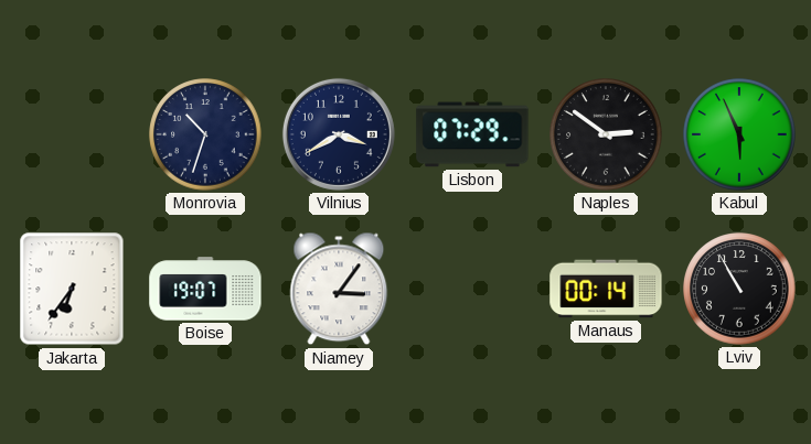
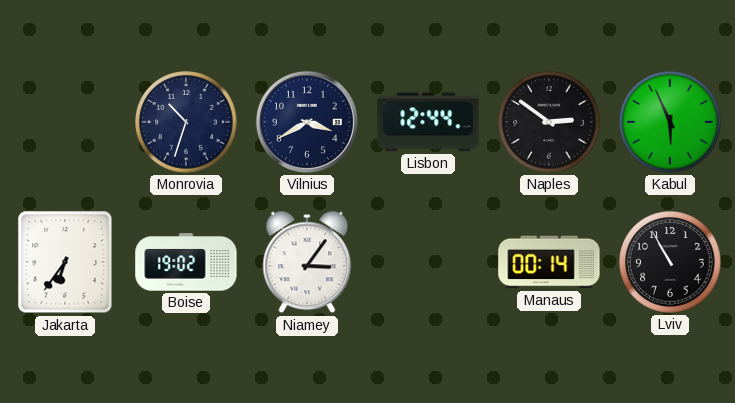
Lisbon: 07:29 -> 12:44 (428, 122)
Boise: 19:07 -> 19:02 (186, 262)
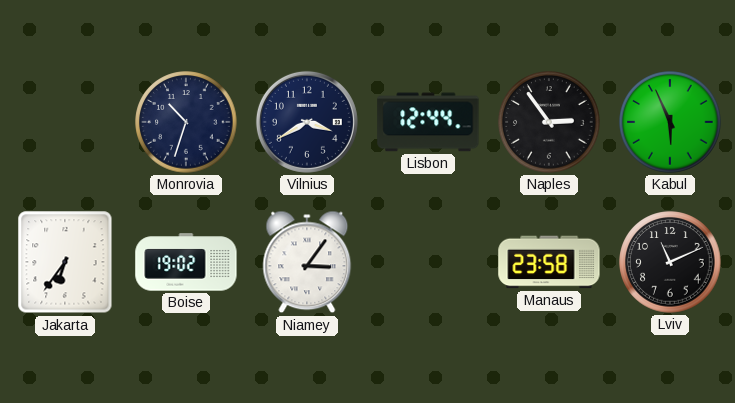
Naples: 2:51 -> 2:54 (549, 122)
Manaus: 00:14 -> 23:58 (549, 262)
Lviv: 10:55 -> 11:11 (670, 262)
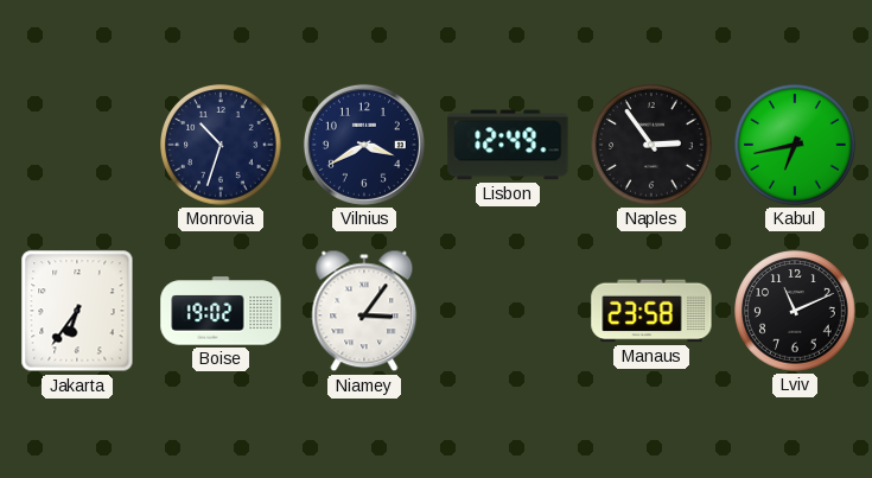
Lisbon: 12:44 -> 12:49 (508, 145)
Kabul: 5:56 -> 6:43 (795, 145)
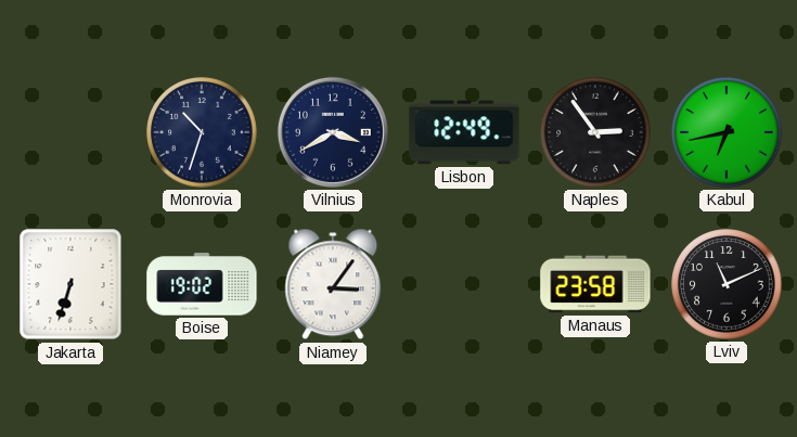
Jakarta: 6:36 -> 6:33 (70, 284)
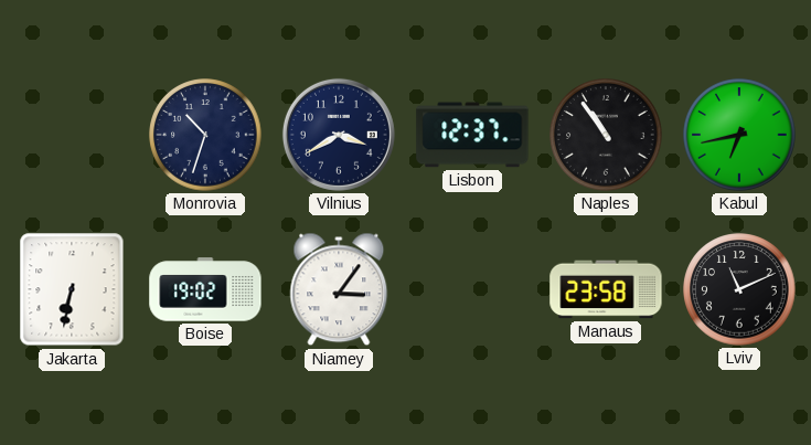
Lisbon: 12:49 -> 12:37 (472, 135)
Naples: 2:54 -> 10:54 (606, 135)
Jakarta: 6:33 -> 6:32 (72, 289)
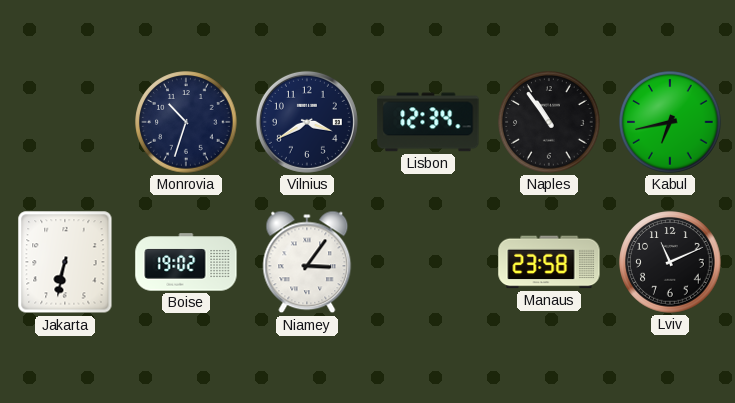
Lisbon: 12:37 -> 12:34 (428, 122)
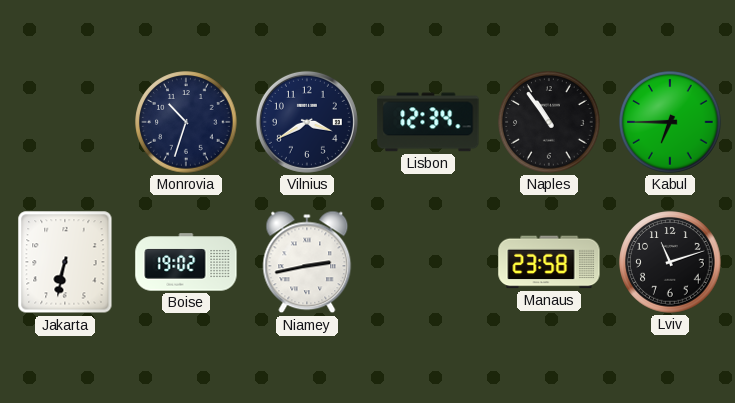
Kabul: 6:43 -> 6:45 (670, 122)
Niamey: 3:06 -> 2:43 (307, 262)
Lviv: 11:11 -> 11:12 (670, 262)
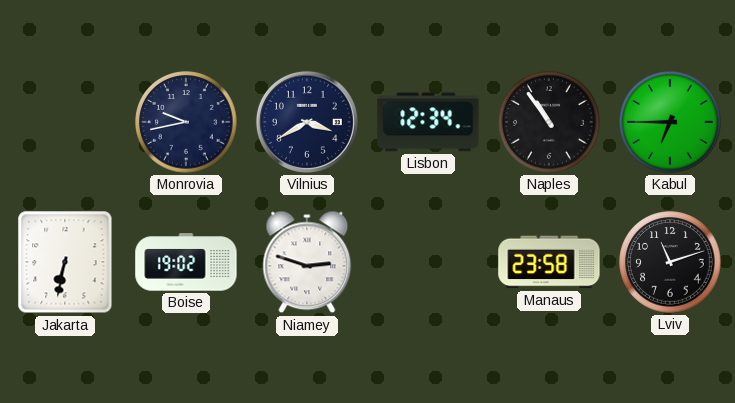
Monrovia: 10:33 -> 9:43 (186, 122)
Niamey: 2:43 -> 2:48 (307, 262)
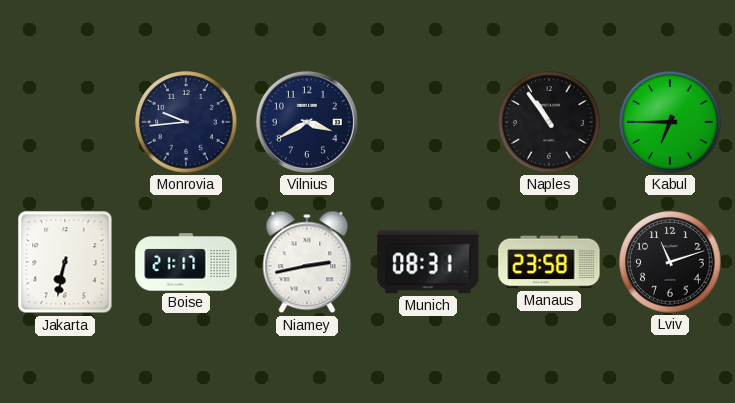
Monrovia: 9:43 -> 9:44 (186, 122)
Lisbon: 12:34 -> none (428, 122)
Boise: 19:02 -> 21:17 (186, 262)
Niamey: 2:48 -> 2:43 (307, 262)
Munich: none -> 08:31 (428, 262)
